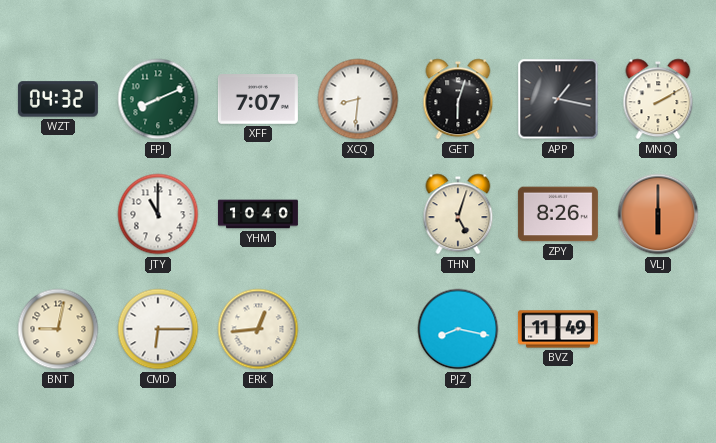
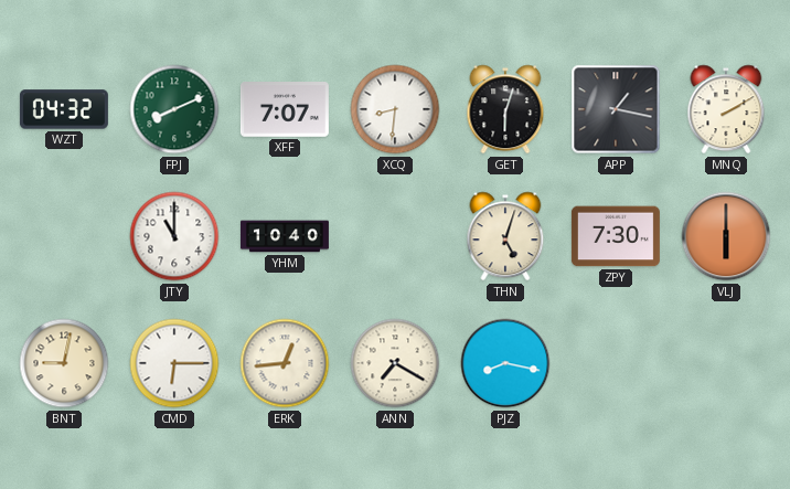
ZPY: 8:26 -> 7:30 (616, 236)
ANN: none -> 7:20 (395, 363)
BVZ: 11:49 -> none (558, 329)
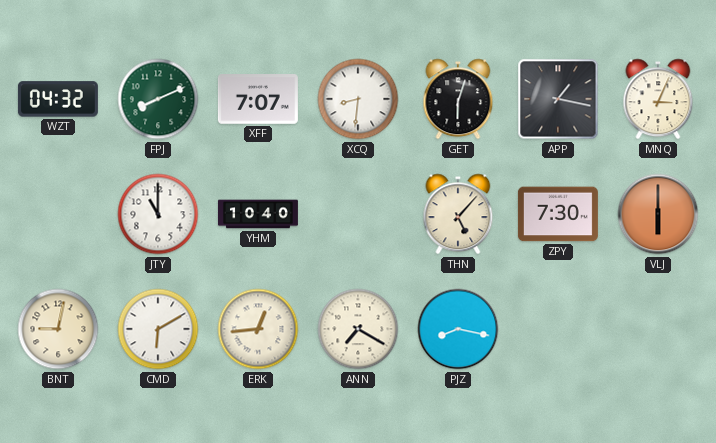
MNQ: 2:10 -> 3:04 (658, 99)
THN: 5:03 -> 5:07 (458, 214)
CMD: 6:15 -> 6:10 (158, 329)
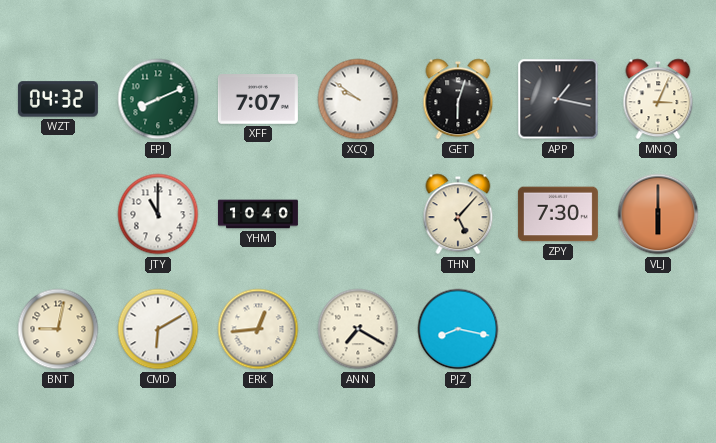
XCQ: 8:31 -> 9:51 (358, 99)
